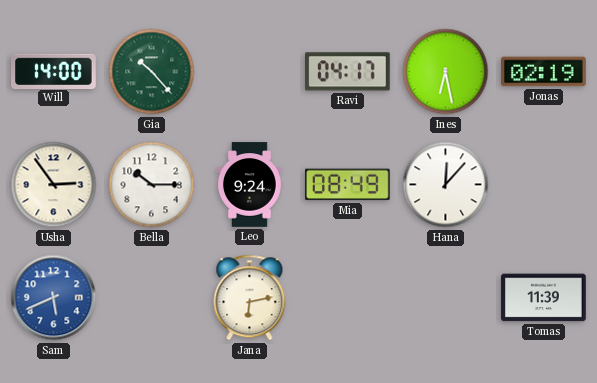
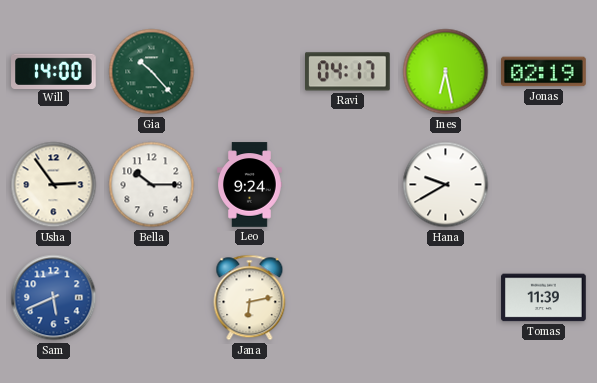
Mia: 08:49 -> none (347, 185)
Hana: 12:07 -> 9:40 (446, 185)
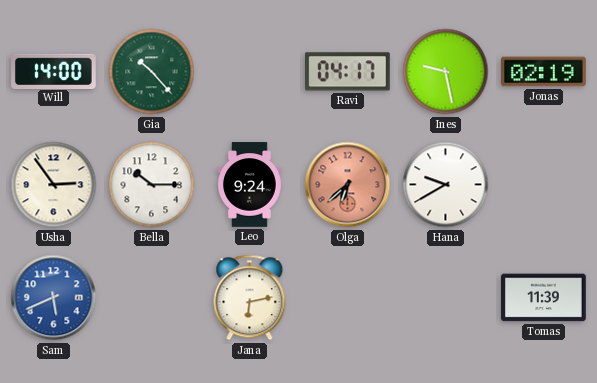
Ines: 6:28 -> 9:28 (446, 72)
Olga: none -> 6:38 (348, 185)
